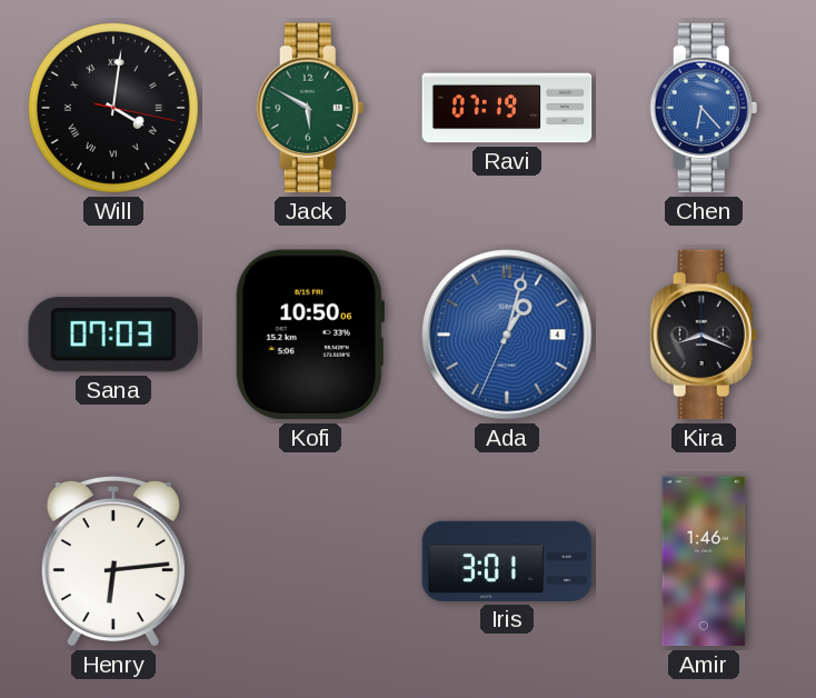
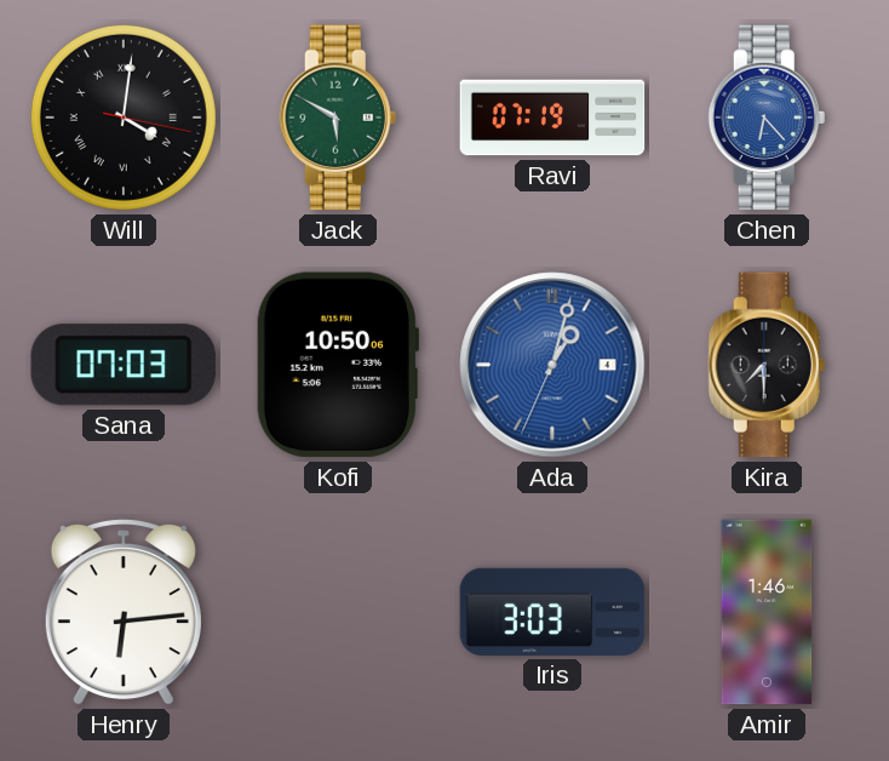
Kira: 8:19 -> 7:30 (767, 365)
Iris: 3:01 -> 3:03 (552, 612)
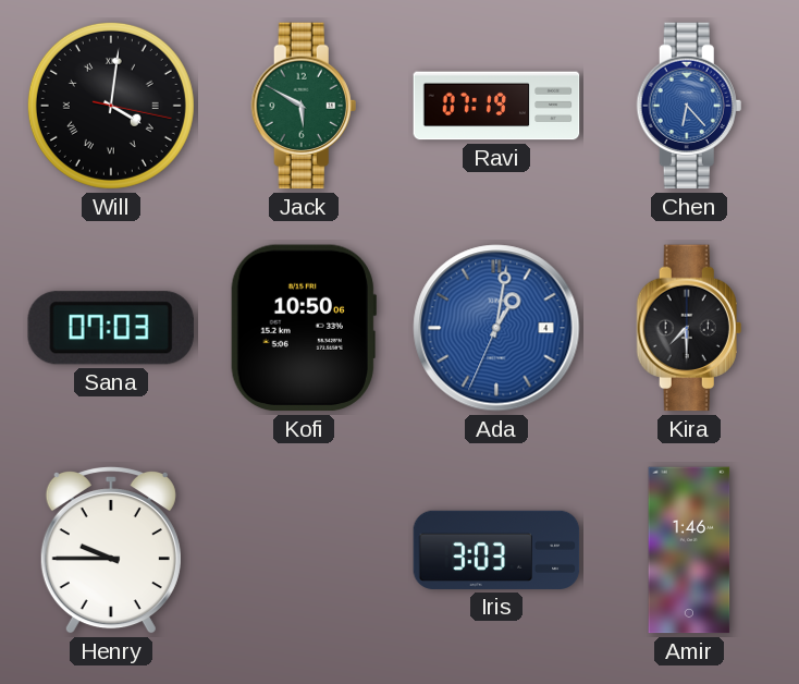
Ada: 1:02 -> 1:01 (496, 328)
Henry: 6:14 -> 9:45 (111, 550)
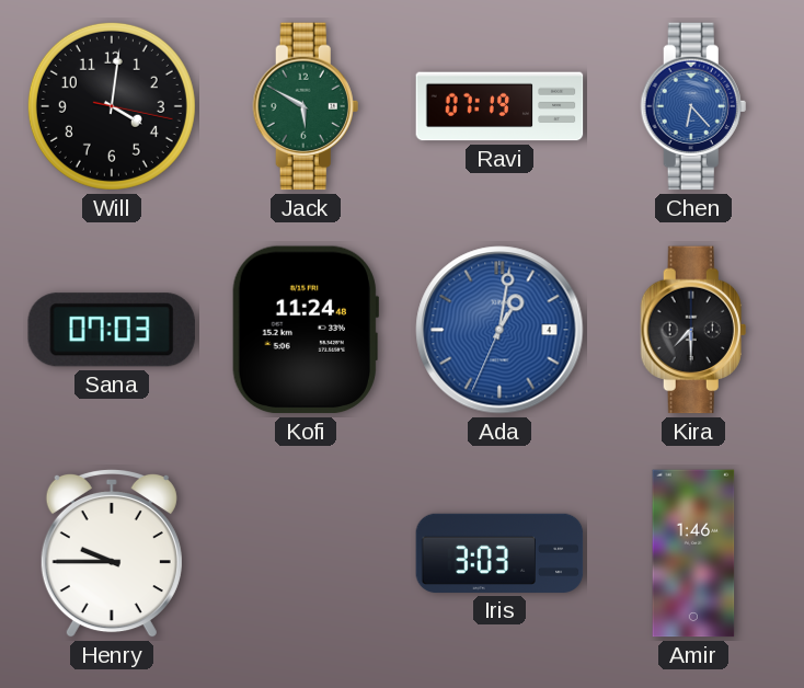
Will numerals: Roman -> Arabic (112, 106)
Kofi: 10:50 -> 11:24 (305, 330)
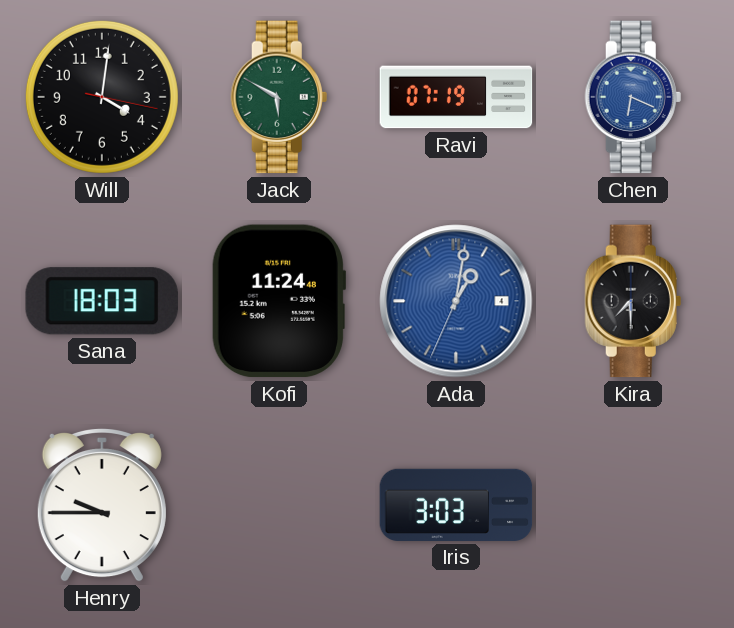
Chen: 6:23 -> 6:19 (633, 97)
Sana: 07:03 -> 18:03 (102, 301)
Amir: 1:46 -> none (693, 553)
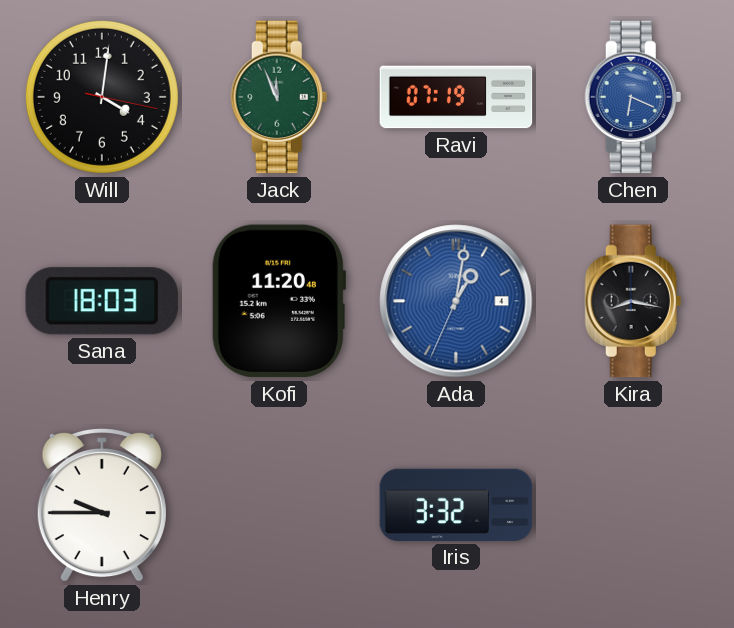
Jack: 5:50 -> 11:56 (279, 97)
Kofi: 11:24 -> 11:20 (278, 301)
Kira: 7:30 -> 8:17 (633, 301)
Iris: 3:03 -> 3:32 (456, 505)
